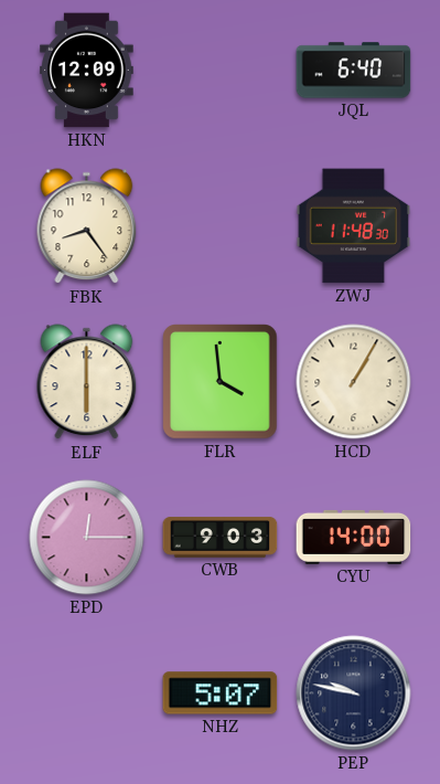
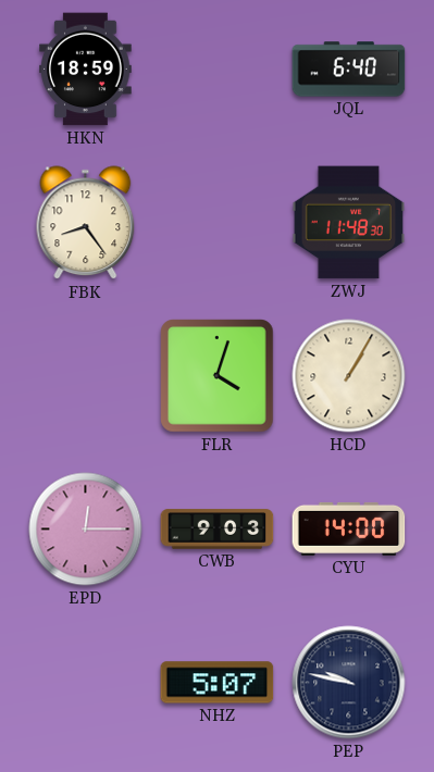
HKN: 12:09 -> 18:59 (86, 70)
ELF: 6:00 -> none (87, 382)
FLR: 3:59 -> 4:03 (218, 376)
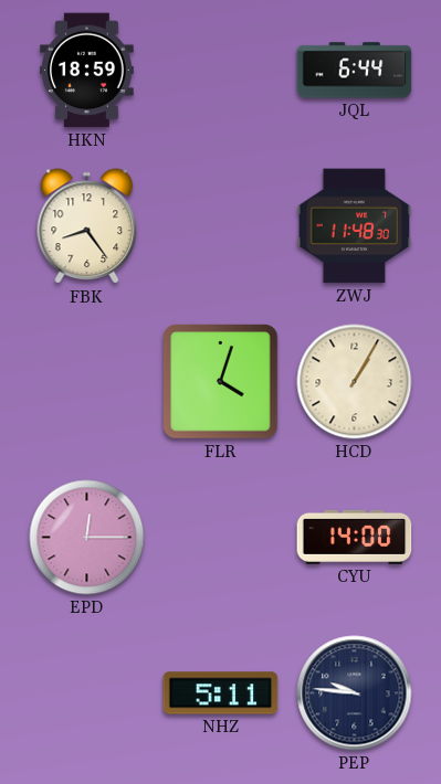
JQL: 6:40 -> 6:44 (355, 71)
CWB: 9:03 -> none (218, 530)
NHZ: 5:07 -> 5:11 (221, 693)
PEP: 9:47 -> 9:46 (355, 693)
